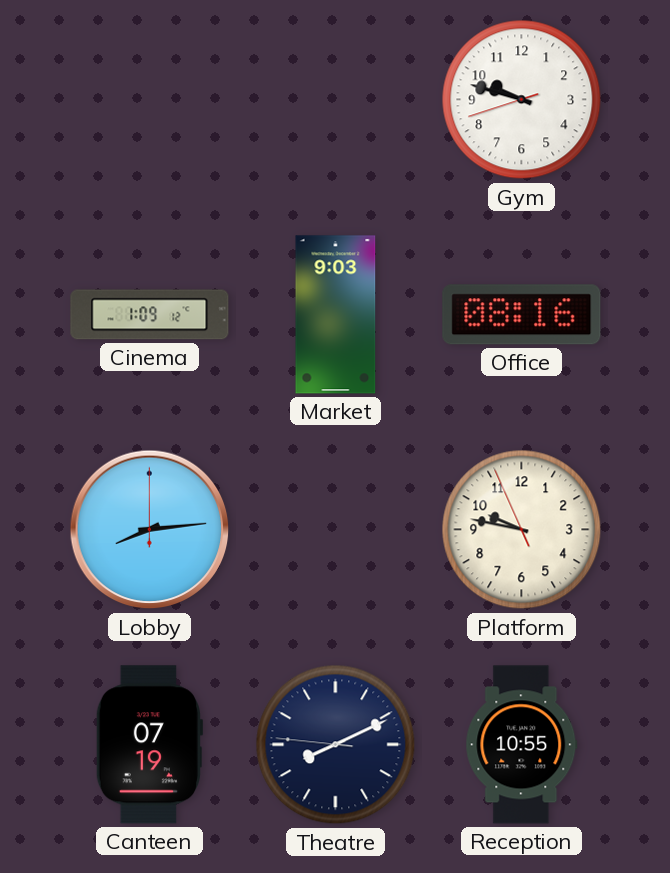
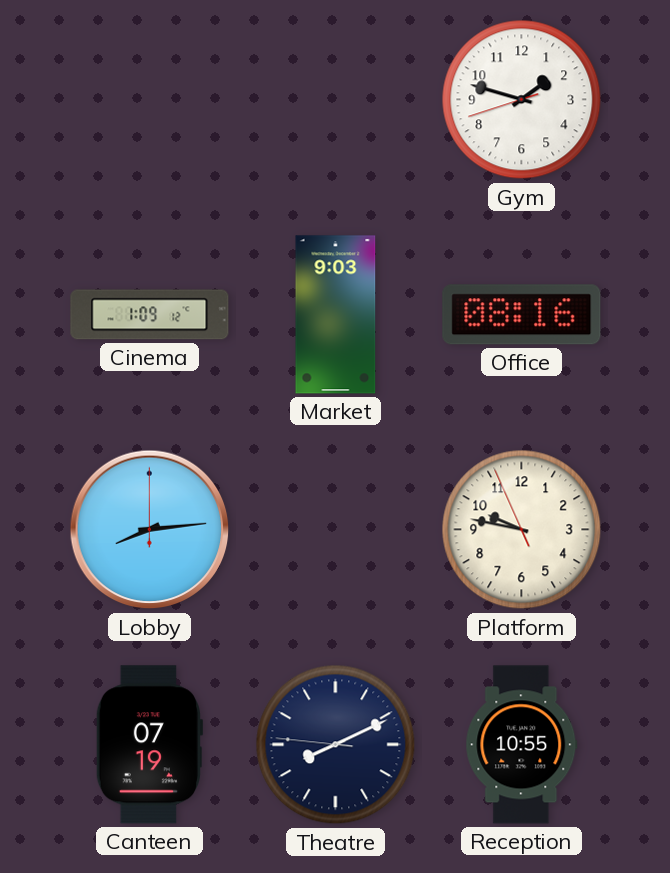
Gym: 9:47 -> 1:47 (522, 100)
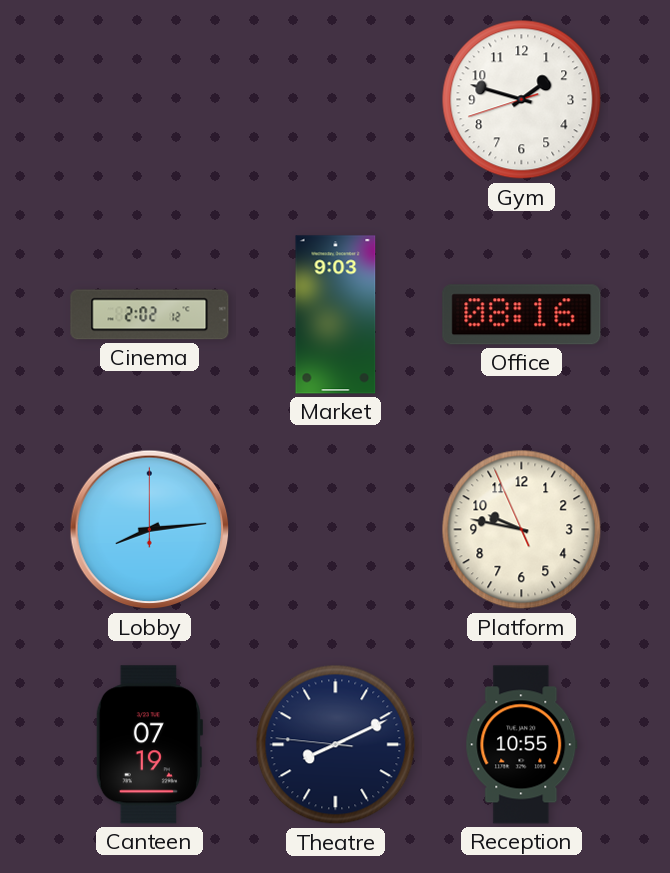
Cinema: 1:09 -> 2:02 (150, 315)
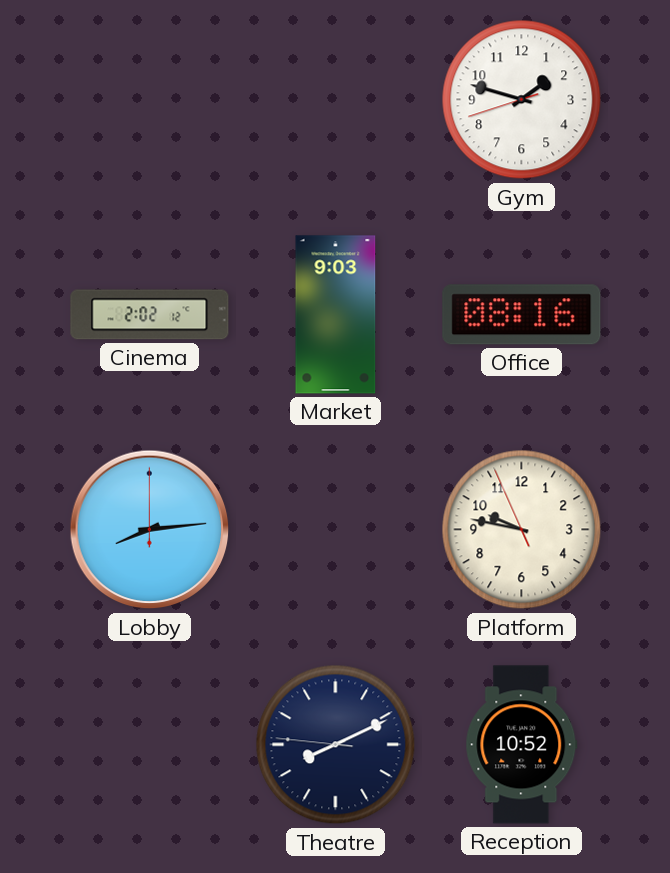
Canteen: 07:19 -> none (149, 745)
Reception: 10:55 -> 10:52 (522, 745)
